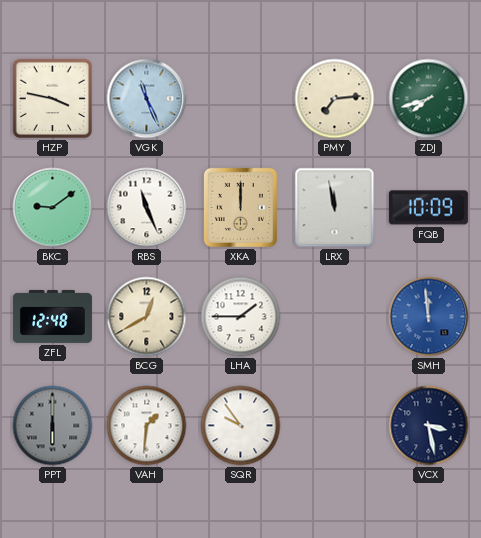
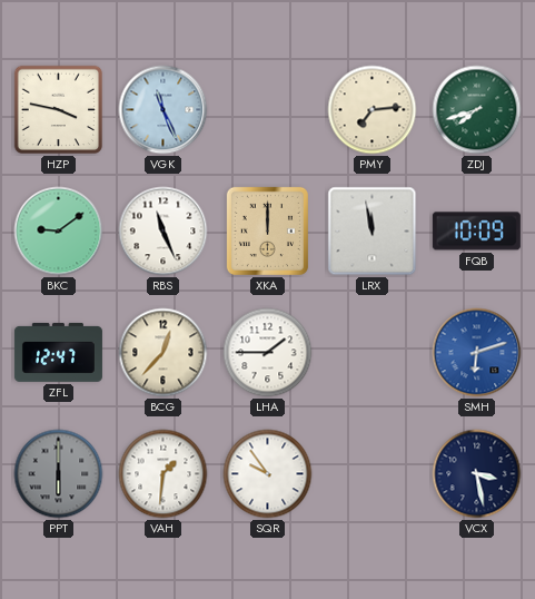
ZFL: 12:48 -> 12:47 (58, 352)
BCG: 12:40 -> 12:37 (164, 353)
SMH: 11:59 -> 6:12 (477, 353)
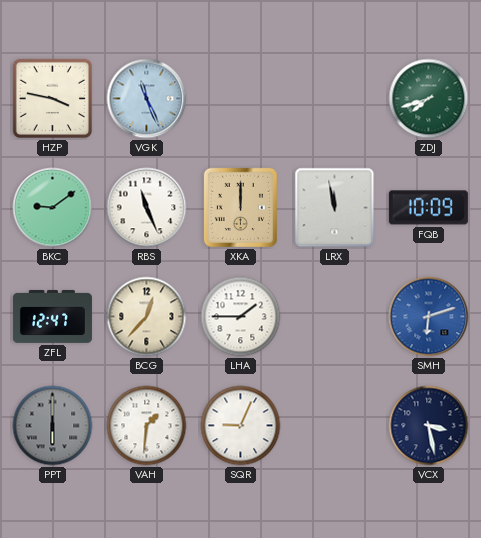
PMY: 7:14 -> none (373, 110)
SQR: 9:54 -> 9:04 (241, 426)
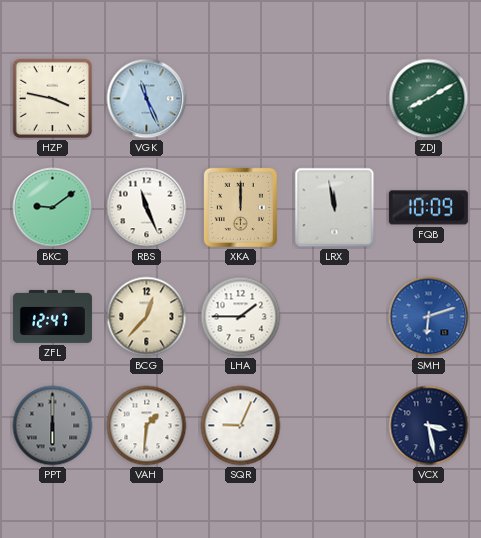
ZDJ: 7:42 -> 8:10 (429, 99)
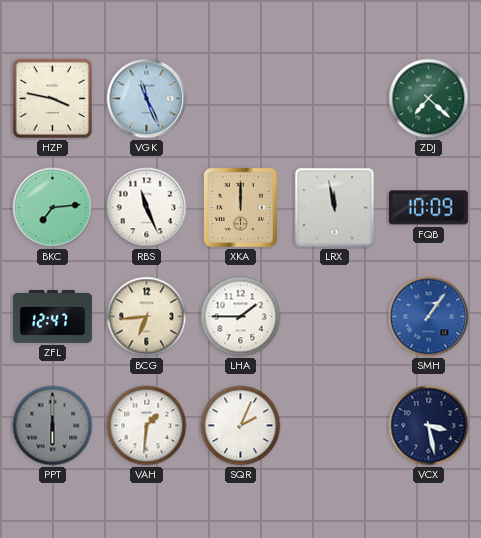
ZDJ: 8:10 -> 7:22 (429, 99)
BKC: 9:09 -> 7:14 (53, 208)
BCG: 12:37 -> 6:44 (147, 317)
SMH: 6:12 -> 1:06 (429, 317)
SQR: 9:04 -> 2:04 (241, 426)
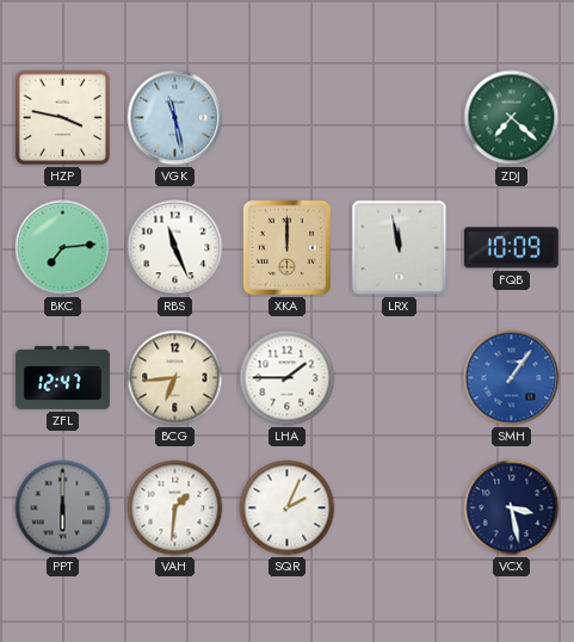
VGK: 11:26 -> 11:28 (175, 118)
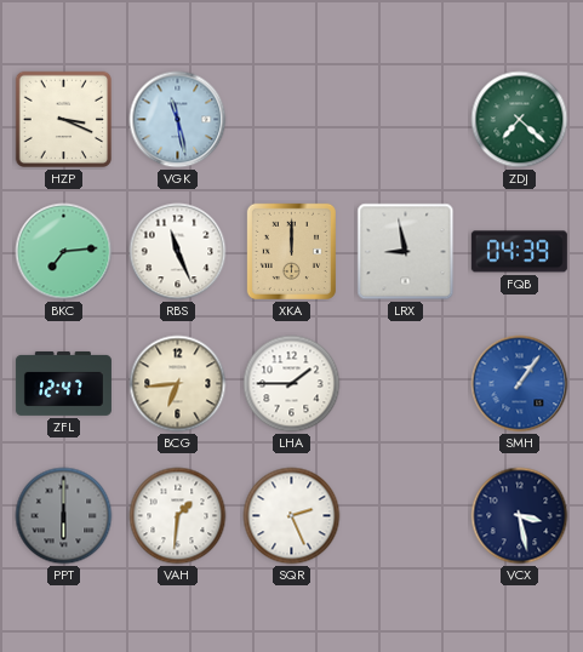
HZP: 3:47 -> 3:19 (64, 120)
LRX: 11:58 -> 8:58 (406, 252)
FQB: 10:09 -> 04:39 (519, 252)
SQR: 2:04 -> 2:26 (292, 516)
